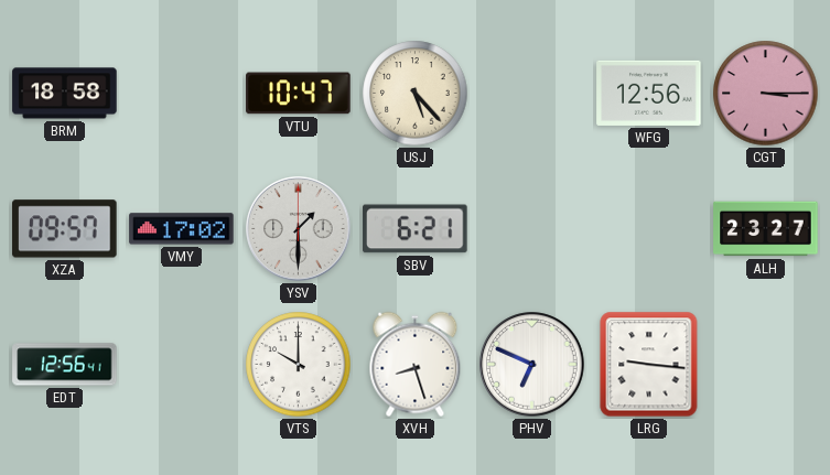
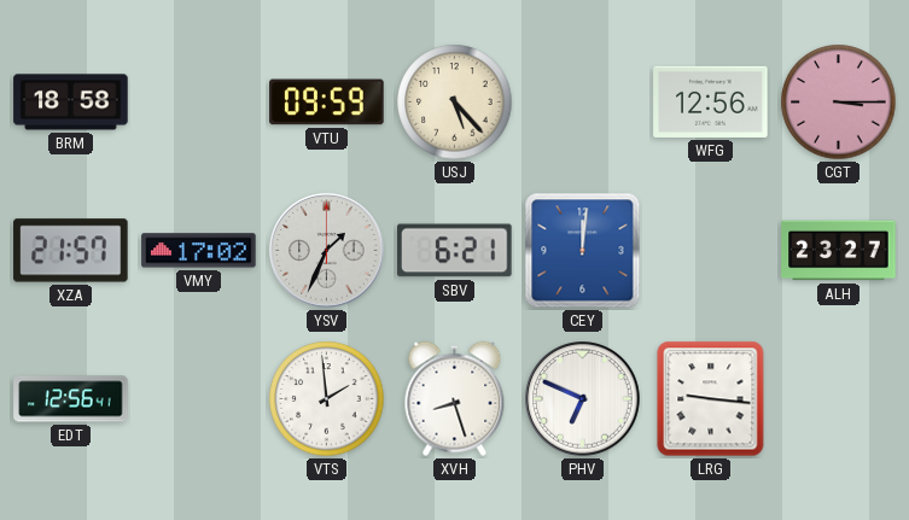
VTU: 10:47 -> 09:59 (327, 103)
XZA: 09:57 -> 21:57 (71, 251)
YSV: 1:30 -> 1:34 (327, 251)
CEY: none -> 12:01 (583, 251)
VTS: 10:00 -> 1:59 (327, 399)
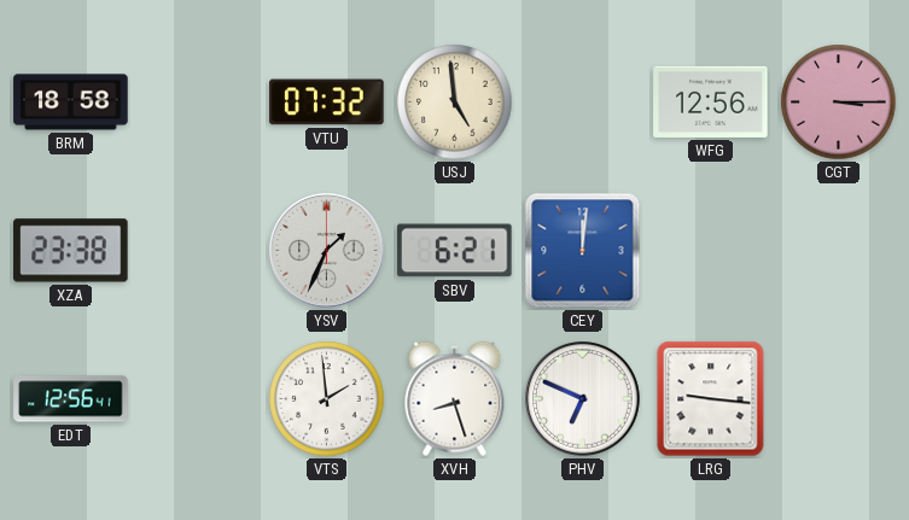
VTU: 09:59 -> 07:32 (327, 103)
USJ: 5:23 -> 4:59 (455, 103)
XZA: 21:57 -> 23:38 (71, 251)
VMY: 17:02 -> none (199, 251)
ALH: 23:27 -> none (839, 251)
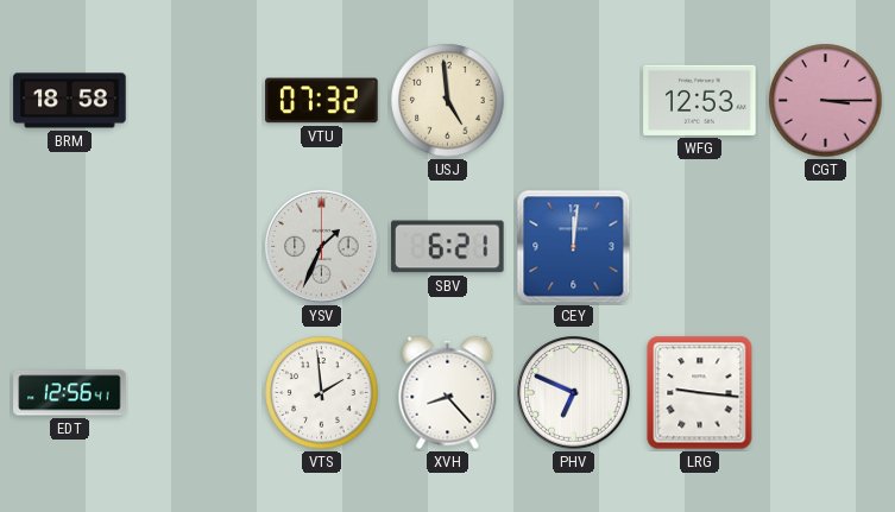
WFG: 12:56 -> 12:53 (700, 100)
XZA: 23:38 -> none (71, 251)
XVH: 8:27 -> 8:23 (448, 393)
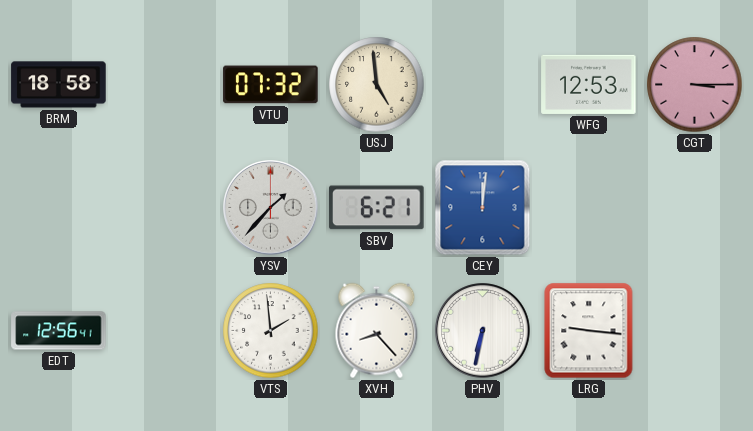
YSV: 1:34 -> 1:37 (271, 208)
PHV: 6:49 -> 6:32 (483, 331)
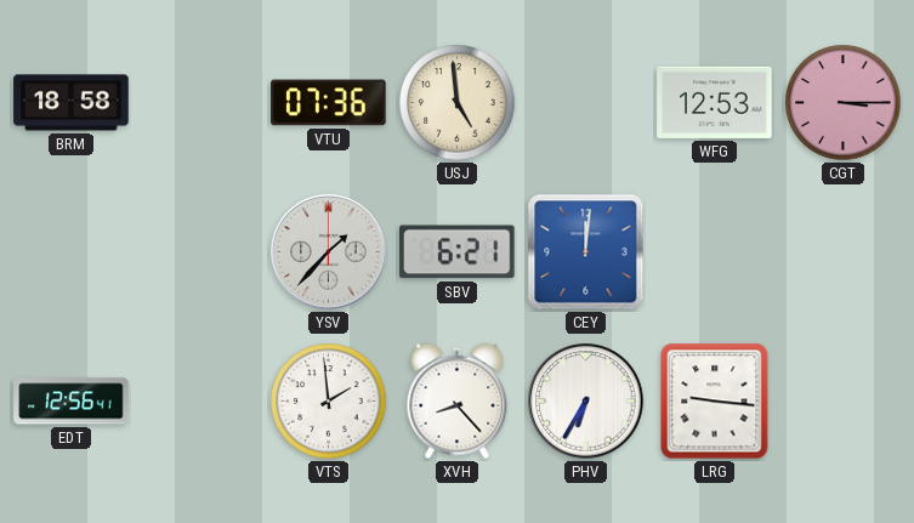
VTU: 07:32 -> 07:36 (329, 103)
PHV: 6:32 -> 6:35 (586, 402)
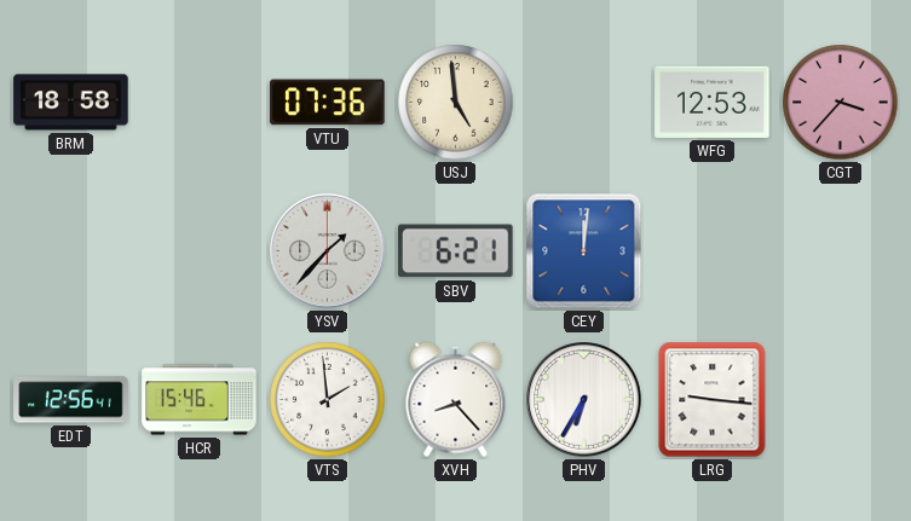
CGT: 3:15 -> 3:37 (841, 103)
HCR: none -> 15:46 (200, 400)
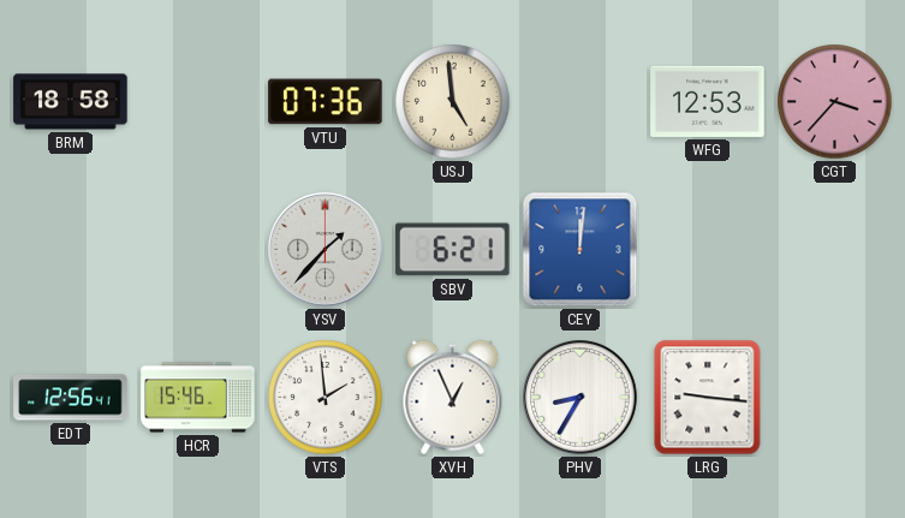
XVH: 8:23 -> 12:56 (453, 398)
PHV: 6:35 -> 8:35 (580, 398)
